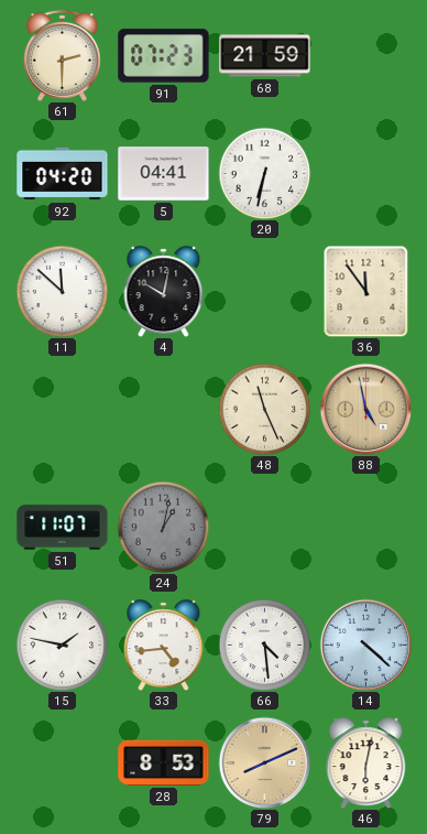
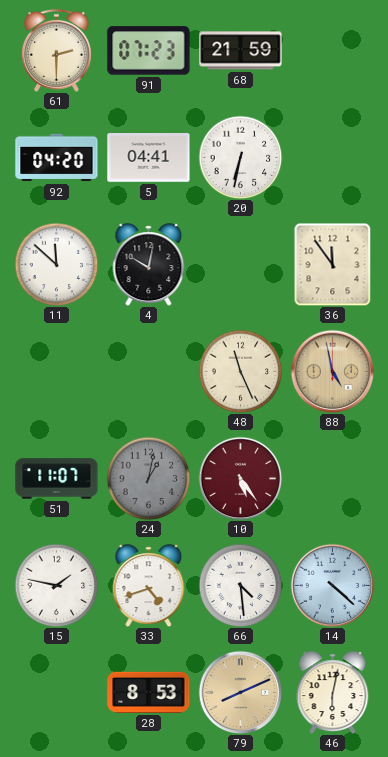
10: none -> 5:24 (240, 478)
33: 4:44 -> 4:42 (149, 586)
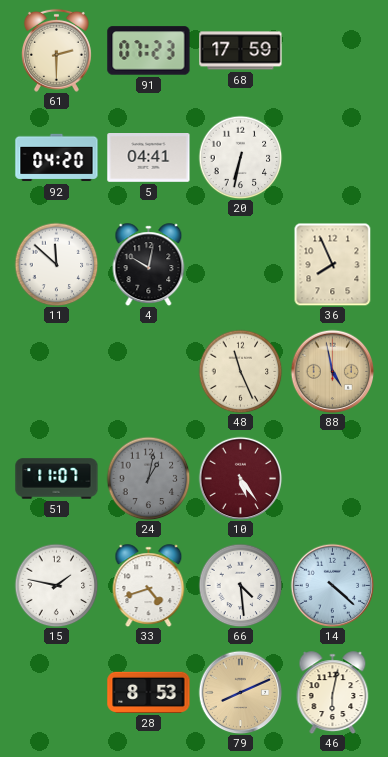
68: 21:59 -> 17:59 (241, 51)
36: 11:54 -> 7:56 (333, 264)
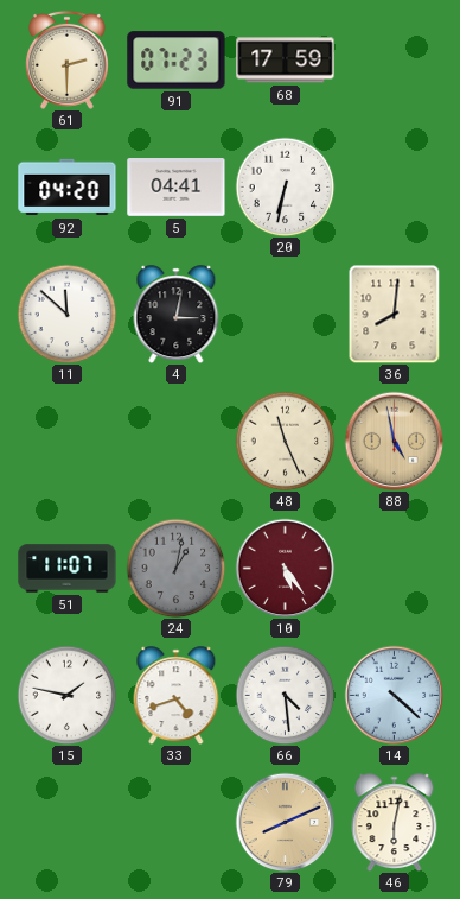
4: 10:02 -> 3:02 (177, 315)
36: 7:56 -> 8:01 (395, 314)
28: 8:53 -> none (149, 692)
